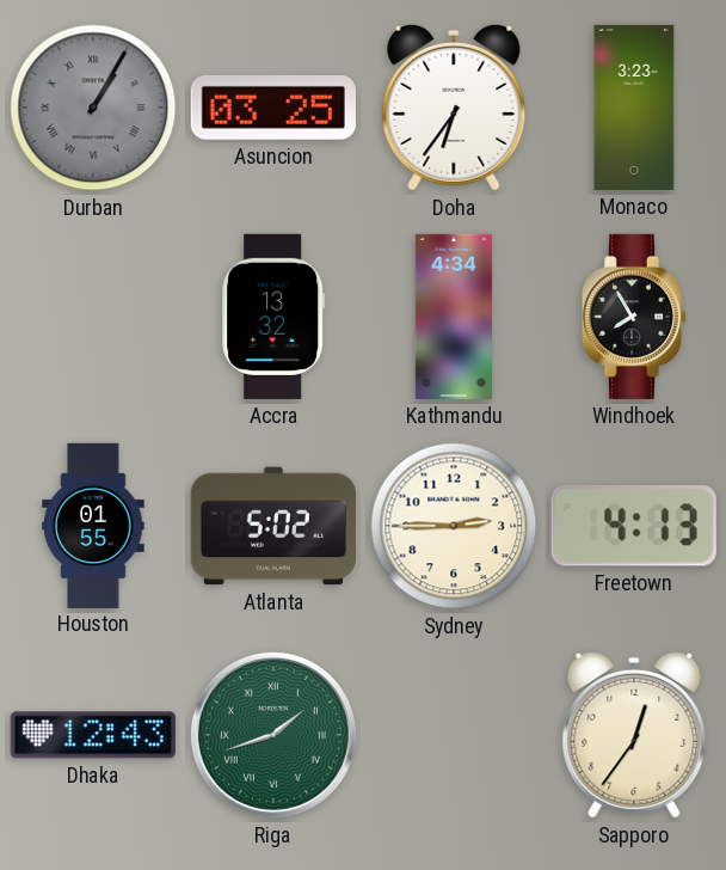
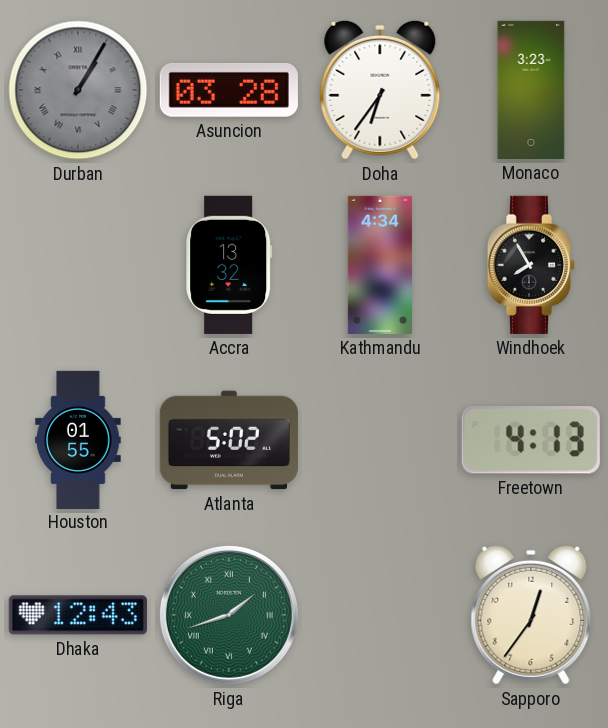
Asuncion: 03:25 -> 03:28 (229, 90)
Sydney: 2:45 -> none (454, 526)
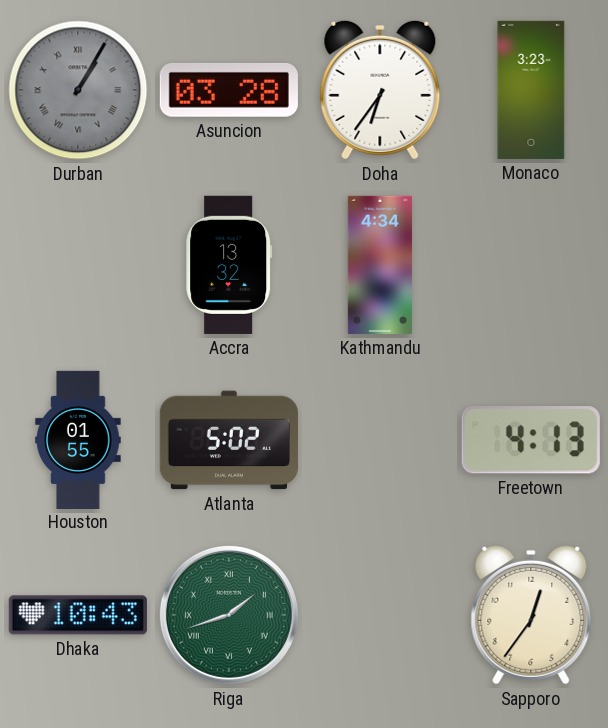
Windhoek: 7:55 -> none (531, 265)
Dhaka: 12:43 -> 10:43 (78, 615)
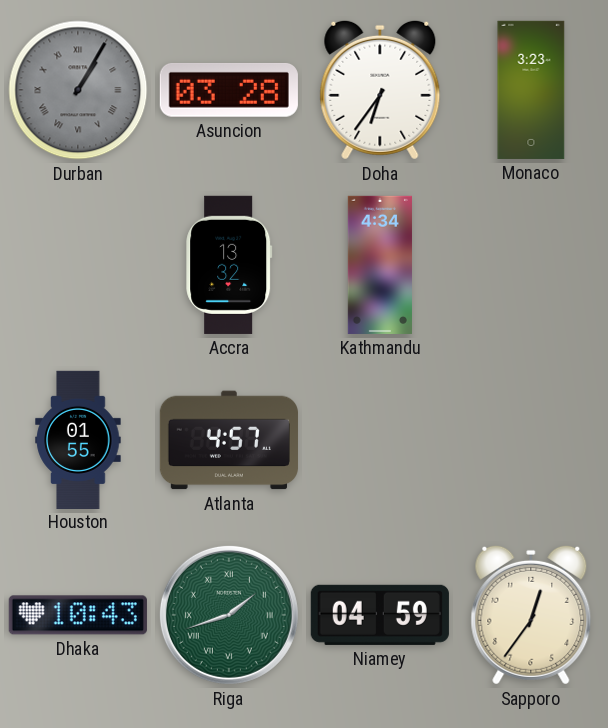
Atlanta: 5:02 -> 4:57 (229, 440)
Freetown: 4:13 -> none (531, 440)
Niamey: none -> 04:59 (380, 615)
